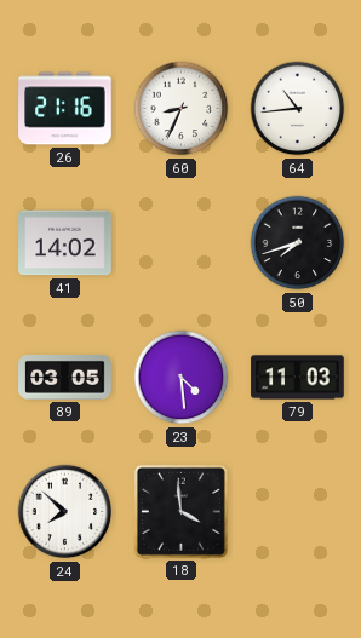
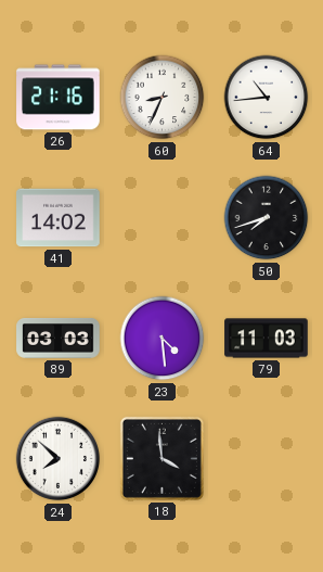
89: 03:05 -> 03:03 (59, 338)
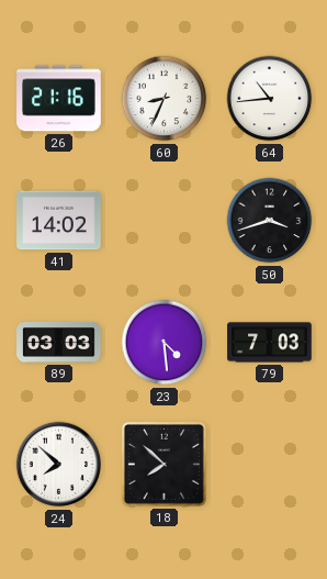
50: 7:42 -> 3:42 (270, 221)
79: 11:03 -> 7:03 (270, 343)
18: 3:59 -> 7:52 (163, 464)
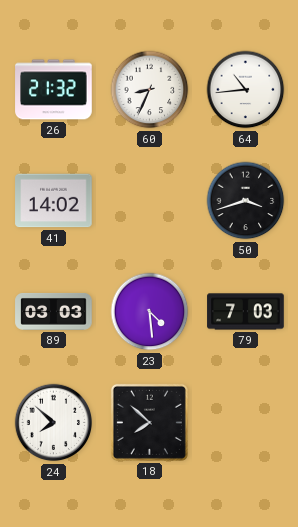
26: 21:16 -> 21:32 (54, 90)
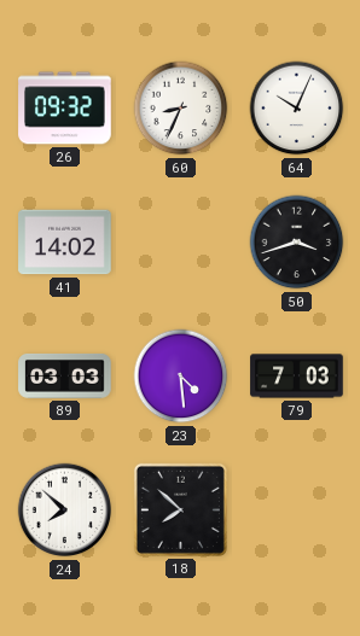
26: 21:32 -> 09:32 (65, 109)
64: 10:44 -> 10:04 (297, 109)
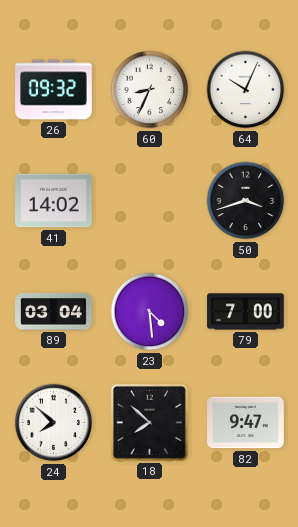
89: 03:03 -> 03:04 (54, 311)
79: 7:03 -> 7:00 (246, 312)
82: none -> 9:47 (246, 423)
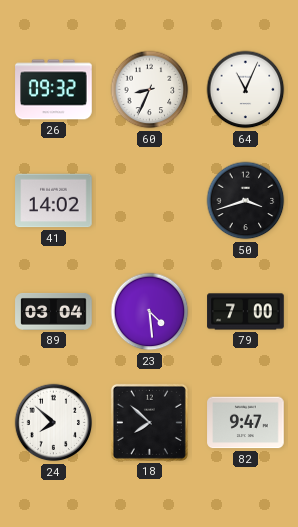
64: 10:04 -> 11:04 (246, 90)
